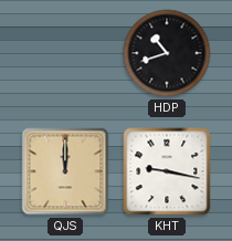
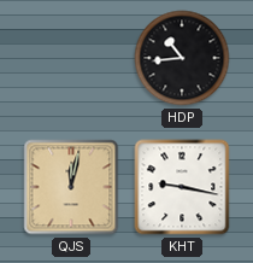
HDP: 10:42 -> 10:44 (182, 58)
QJS: 12:00 -> 12:02 (71, 187)
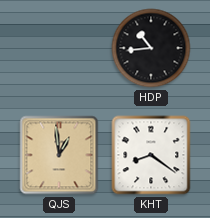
QJS: 12:02 -> 12:59 (59, 155)
KHT: 9:17 -> 8:21 (151, 155)
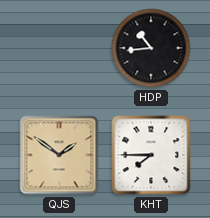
QJS: 12:59 -> 1:51 (59, 155)
KHT: 8:21 -> 7:45 (151, 155)
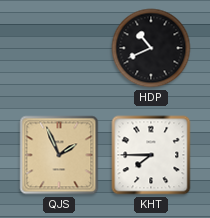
HDP: 10:44 -> 10:41 (151, 48)
QJS: 1:51 -> 1:56 (59, 155)
